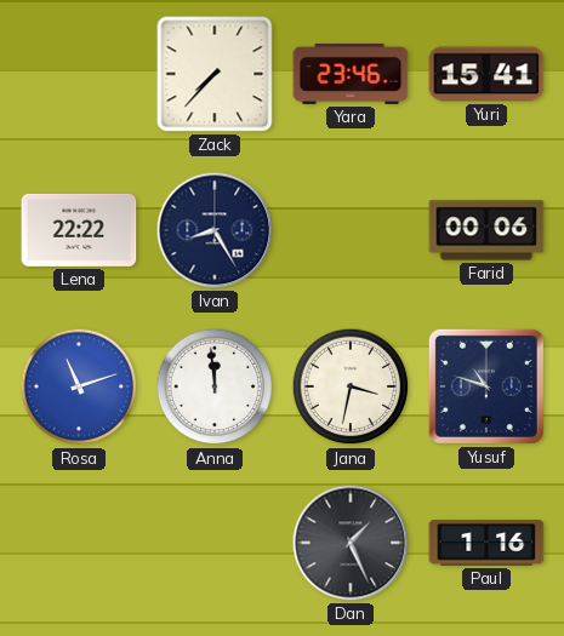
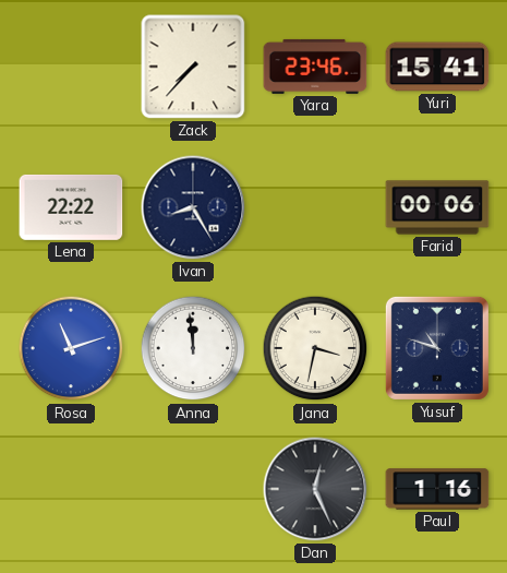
Dan: 1:26 -> 12:26 (315, 489)
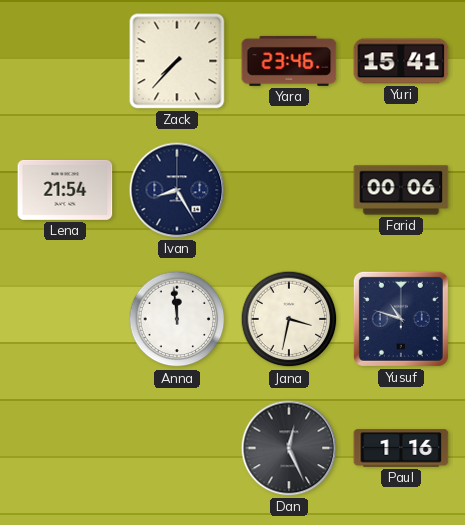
Lena: 22:22 -> 21:54 (65, 190)
Rosa: 11:12 -> none (71, 348)
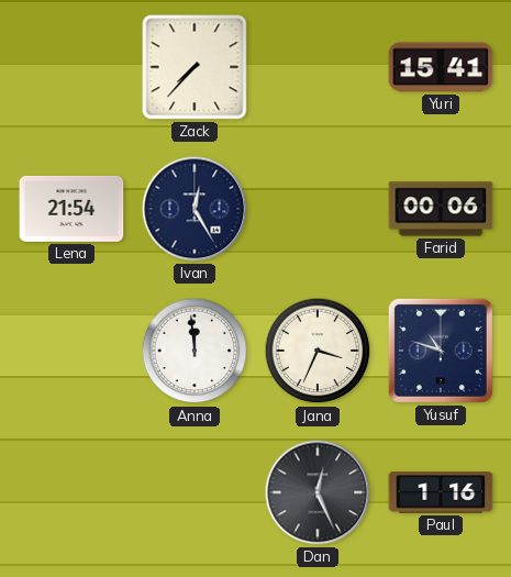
Yara: 23:46 -> none (289, 61)
Ivan: 8:25 -> 12:25 (195, 209)
Jana: 3:32 -> 3:34 (318, 351)
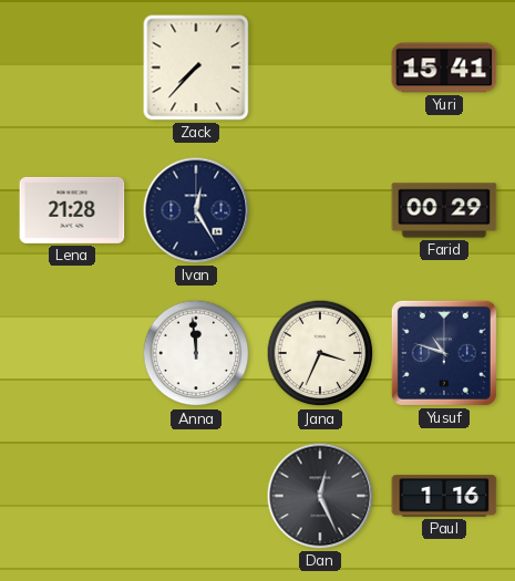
Lena: 21:54 -> 21:28 (72, 210)
Farid: 00:06 -> 00:29 (444, 210)
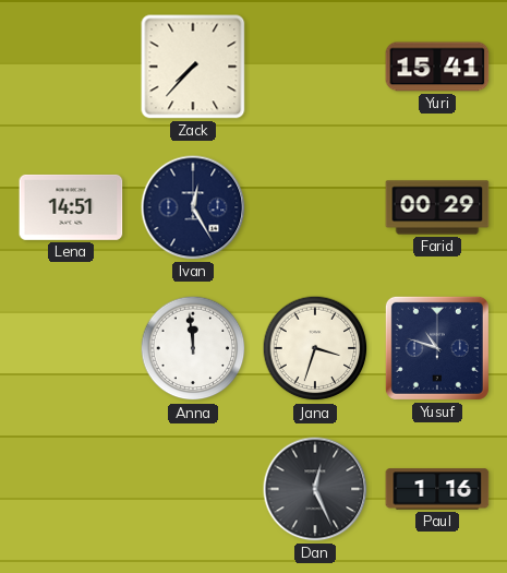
Lena: 21:28 -> 14:51 (71, 207)
Jana: 3:34 -> 3:33 (315, 348)
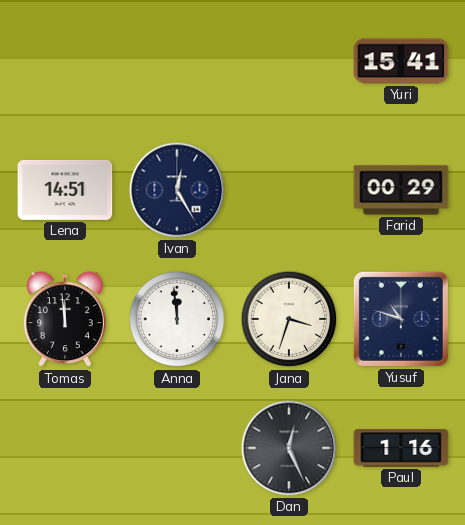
Zack: 7:37 -> none (193, 67)
Tomas: none -> 11:59 (65, 320)
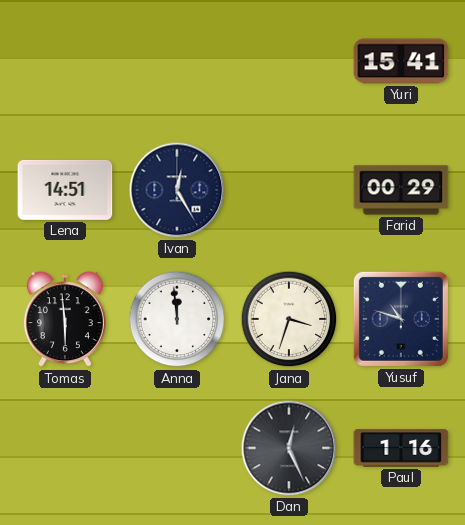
Tomas: 11:59 -> 5:59 (65, 320)
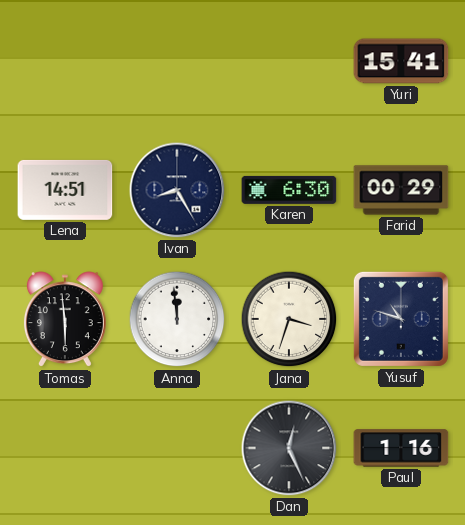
Ivan: 12:25 -> 8:25 (177, 190)
Karen: none -> 6:30 (289, 190)
